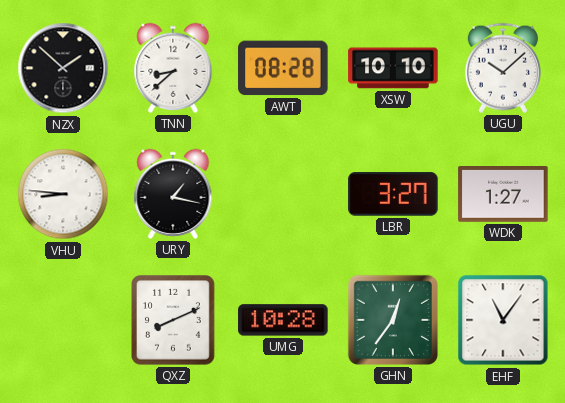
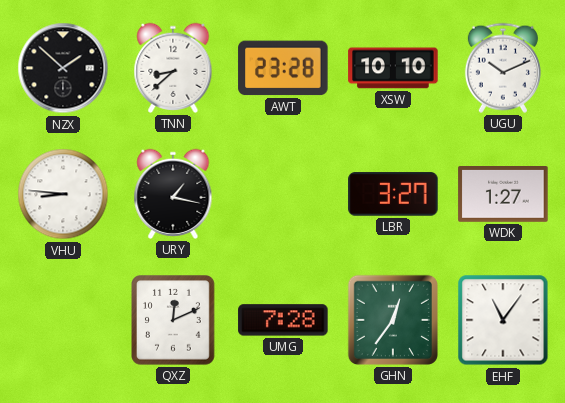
AWT: 08:28 -> 23:28 (283, 68)
UGU: 10:08 -> 10:11 (503, 68)
QXZ: 8:11 -> 12:11 (174, 321)
UMG: 10:28 -> 7:28 (283, 320)
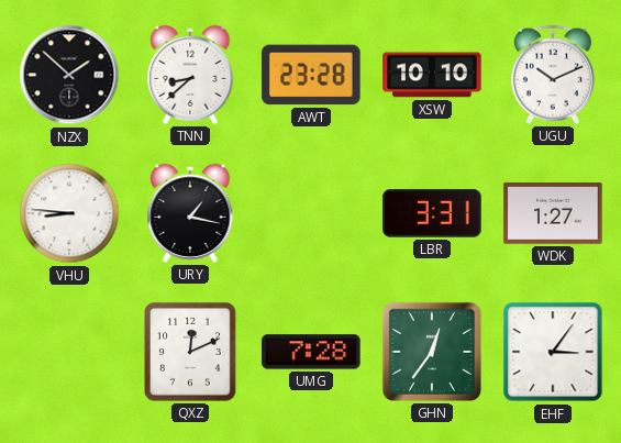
LBR: 3:27 -> 3:31 (432, 213)
EHF: 11:06 -> 3:06 (553, 352)
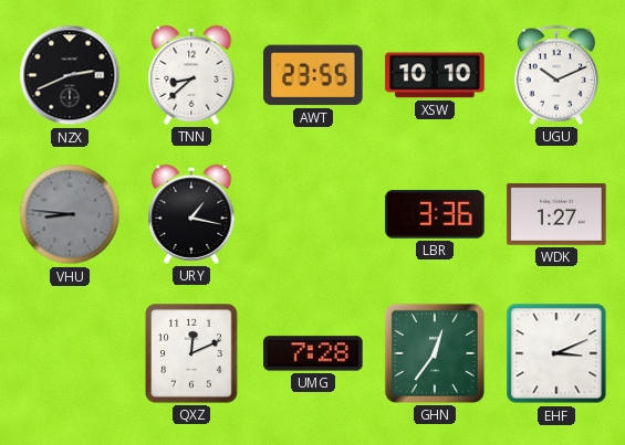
NZX: 1:52 -> 2:41 (70, 75)
AWT: 23:28 -> 23:55 (313, 75)
VHU dial: white -> grey (70, 214)
LBR: 3:31 -> 3:36 (435, 214)
EHF: 3:06 -> 3:11 (556, 353)
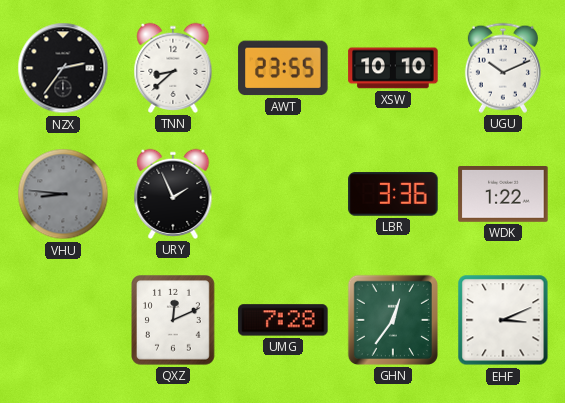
NZX: 2:41 -> 2:36 (63, 68)
URY: 1:17 -> 1:56 (173, 194)
WDK: 1:27 -> 1:22 (503, 195)
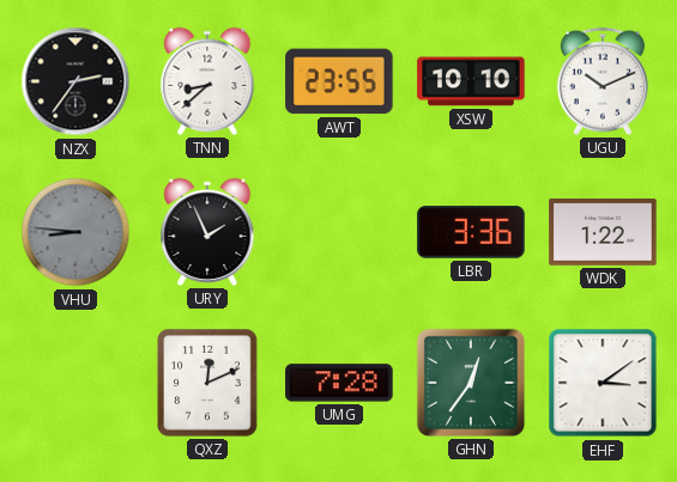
EHF: 3:11 -> 3:09 (603, 383)
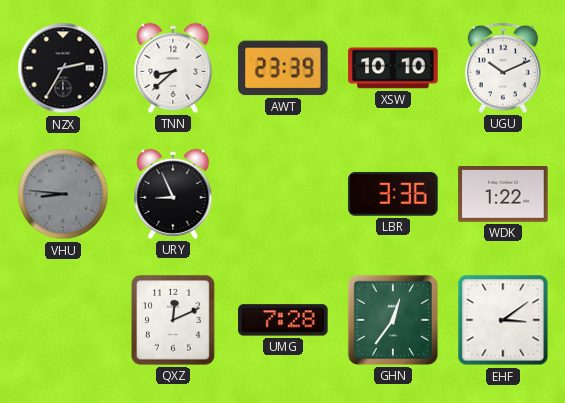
NZX: 2:36 -> 2:35 (63, 68)
AWT: 23:55 -> 23:39 (283, 68)
URY: 1:56 -> 8:56 (173, 194)
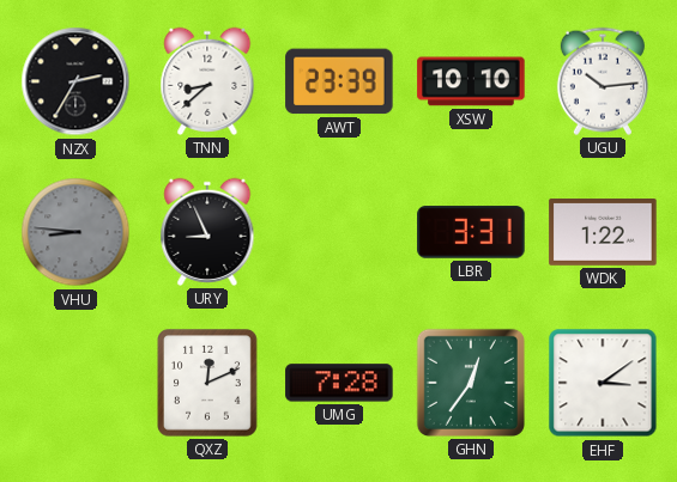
UGU: 10:11 -> 10:14 (603, 81)
LBR: 3:36 -> 3:31 (471, 232)
